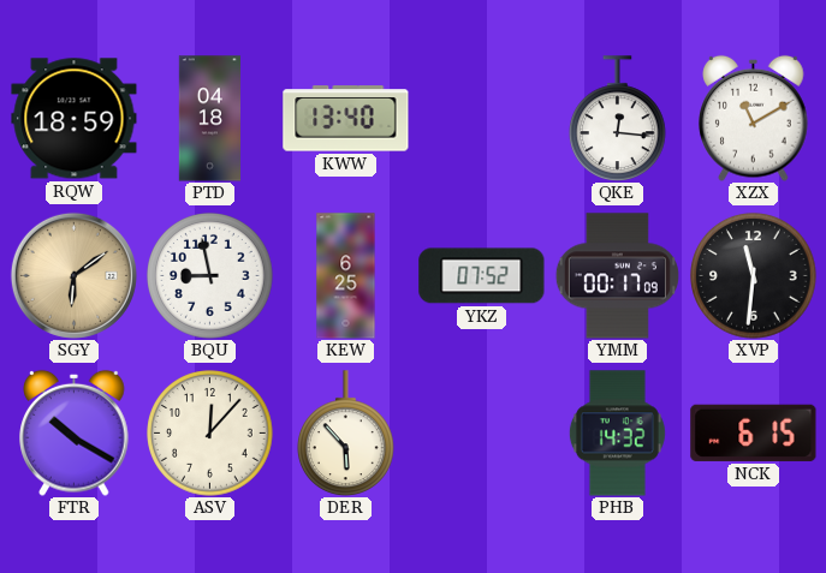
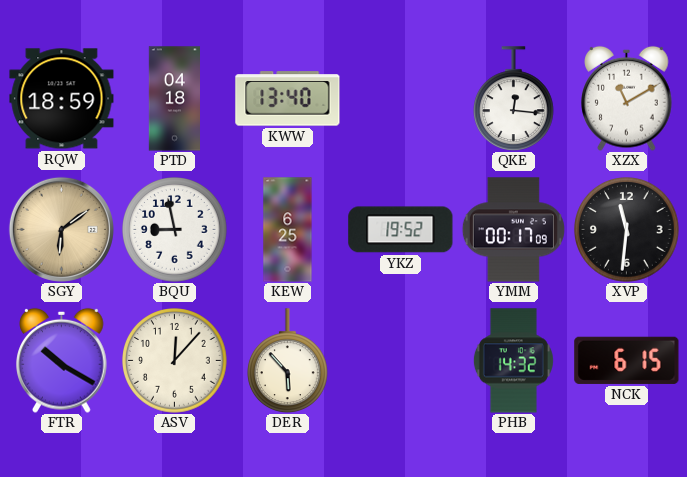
YKZ: 07:52 -> 19:52 (401, 230)
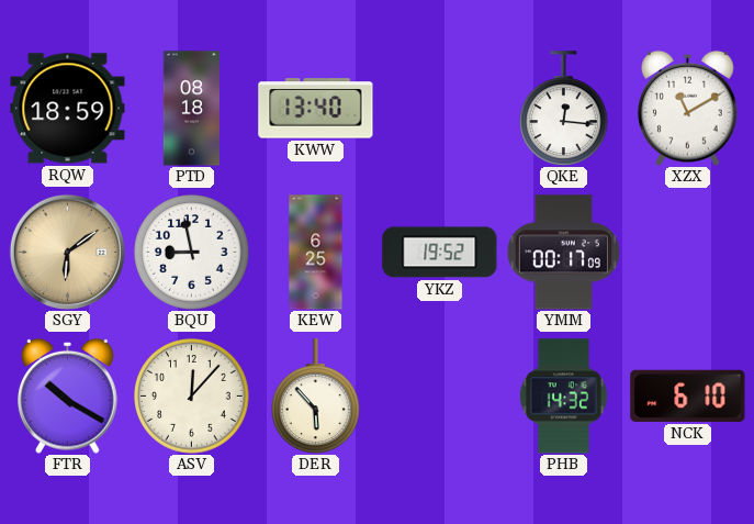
PTD: 04:18 -> 08:18 (191, 109)
XVP: 11:31 -> none (627, 230)
NCK: 6:15 -> 6:10 (688, 395)
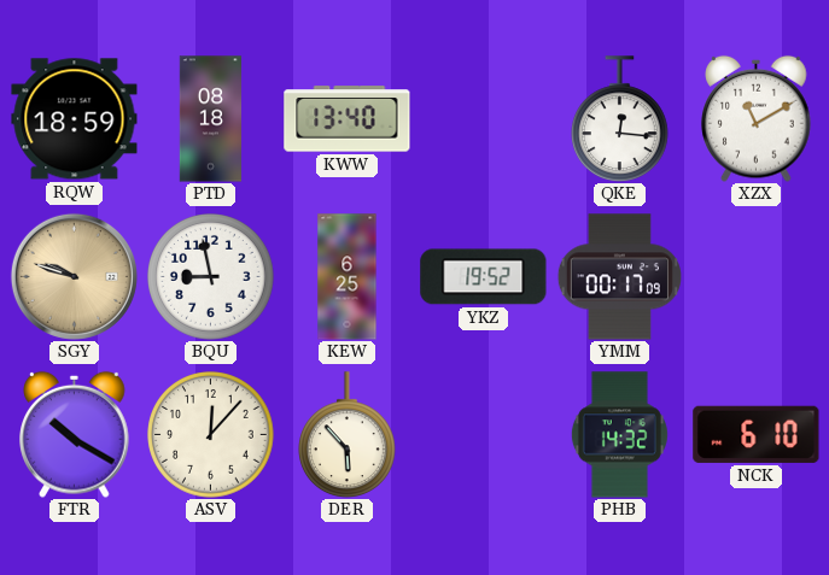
SGY: 6:09 -> 9:48 (74, 276)
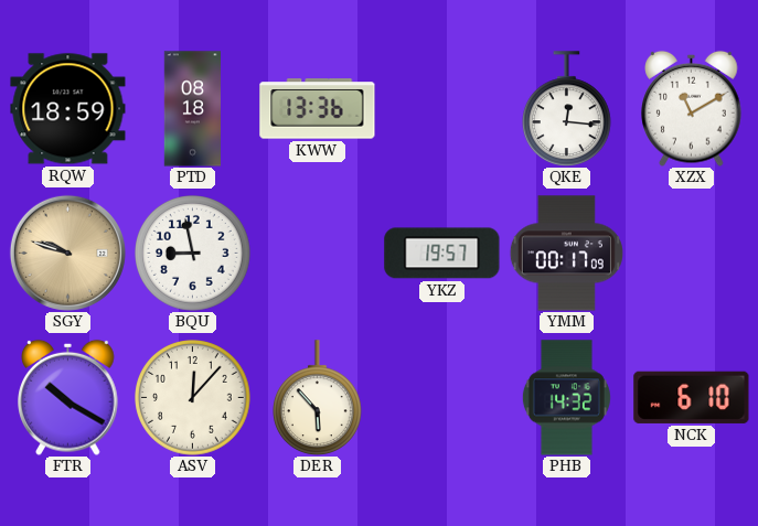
KWW: 13:40 -> 13:36 (318, 109)
KEW: 6:25 -> none (348, 277)
YKZ: 19:52 -> 19:57 (442, 254)
